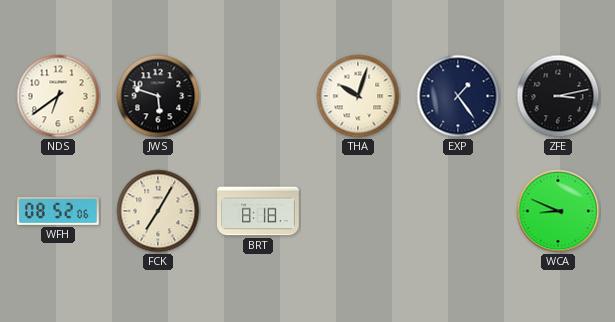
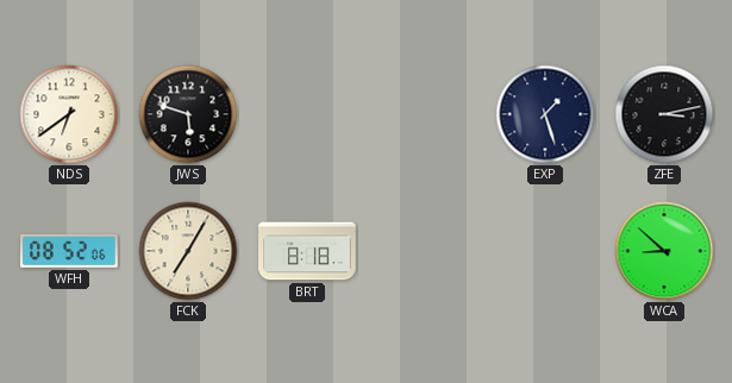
THA: 10:03 -> none (358, 96)
EXP: 1:24 -> 1:27 (545, 114)
WCA: 8:49 -> 8:52 (664, 251)
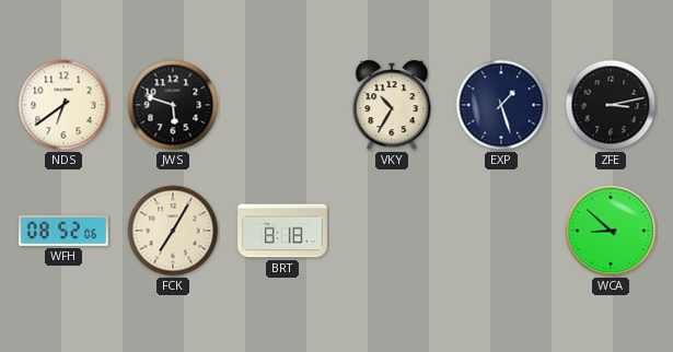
VKY: none -> 10:35 (392, 105)
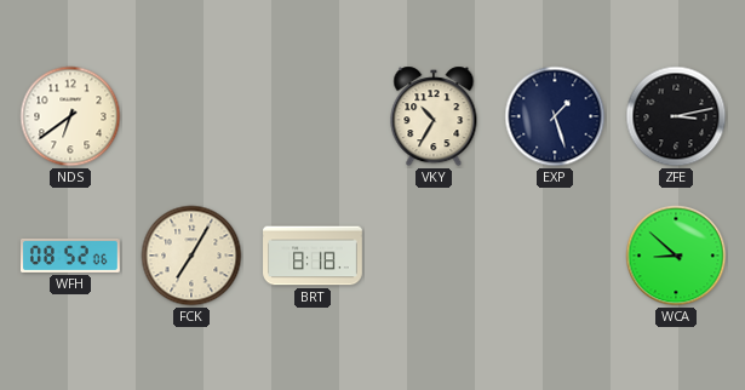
JWS: 5:48 -> none (173, 105)
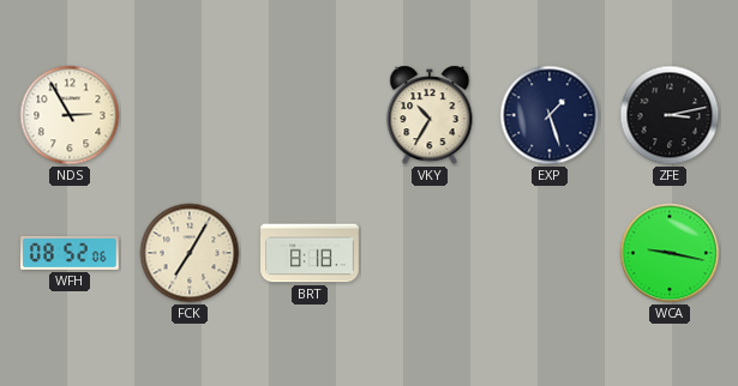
NDS: 6:39 -> 2:55 (70, 115)
WCA: 8:52 -> 9:17 (670, 253)
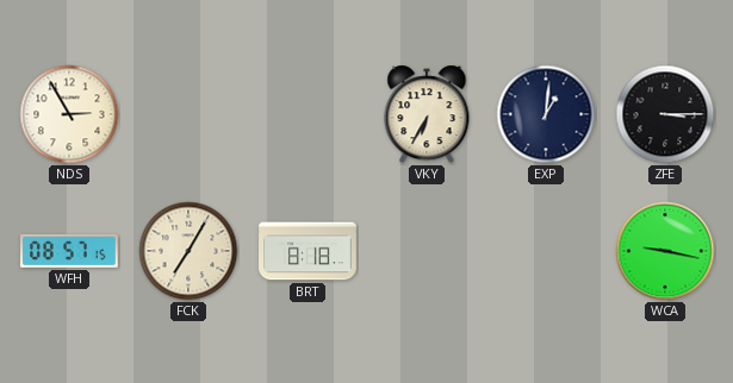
VKY: 10:35 -> 6:35 (427, 114)
EXP: 1:27 -> 1:01 (546, 114)
ZFE: 3:13 -> 3:15 (665, 114)
WFH: 08:52 -> 08:57 (70, 251)
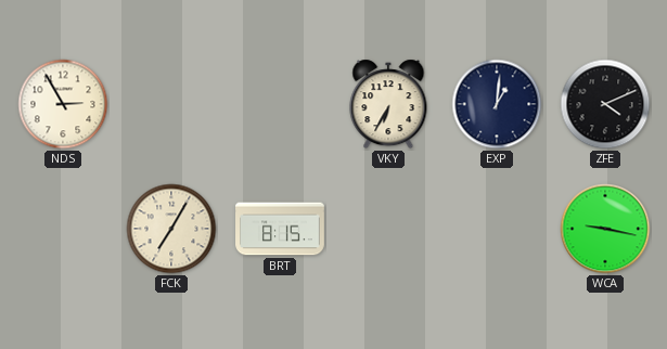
ZFE: 3:15 -> 4:11 (605, 104)
WFH: 08:57 -> none (70, 251)
BRT: 8:18 -> 8:15 (280, 229)
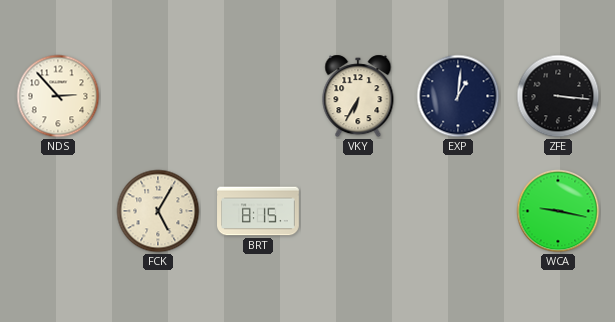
NDS: 2:55 -> 2:53 (58, 96)
ZFE: 4:11 -> 3:16 (558, 96)
FCK: 7:05 -> 5:05 (158, 211)
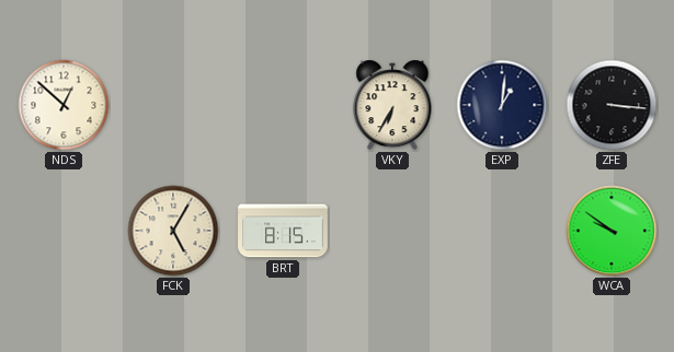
NDS: 2:53 -> 12:52 (64, 105)
WCA: 9:17 -> 9:51 (612, 231)
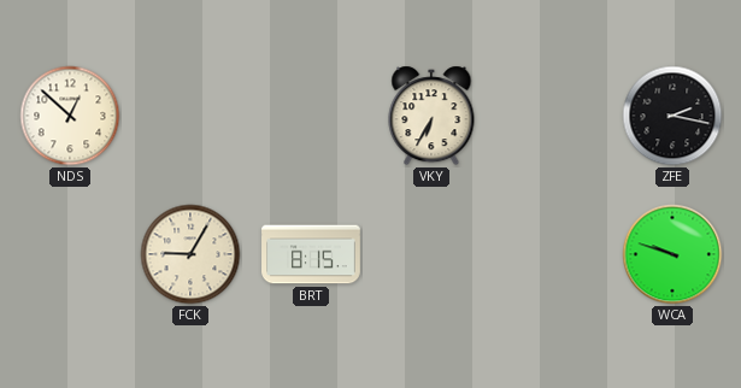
EXP: 1:01 -> none (502, 105)
ZFE: 3:16 -> 2:17 (672, 116)
FCK: 5:05 -> 9:05 (190, 254)
WCA: 9:51 -> 9:48 (672, 254)
